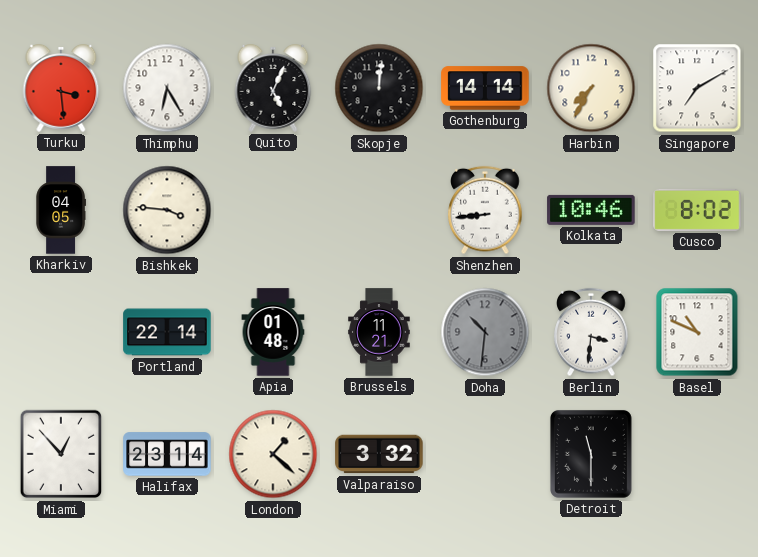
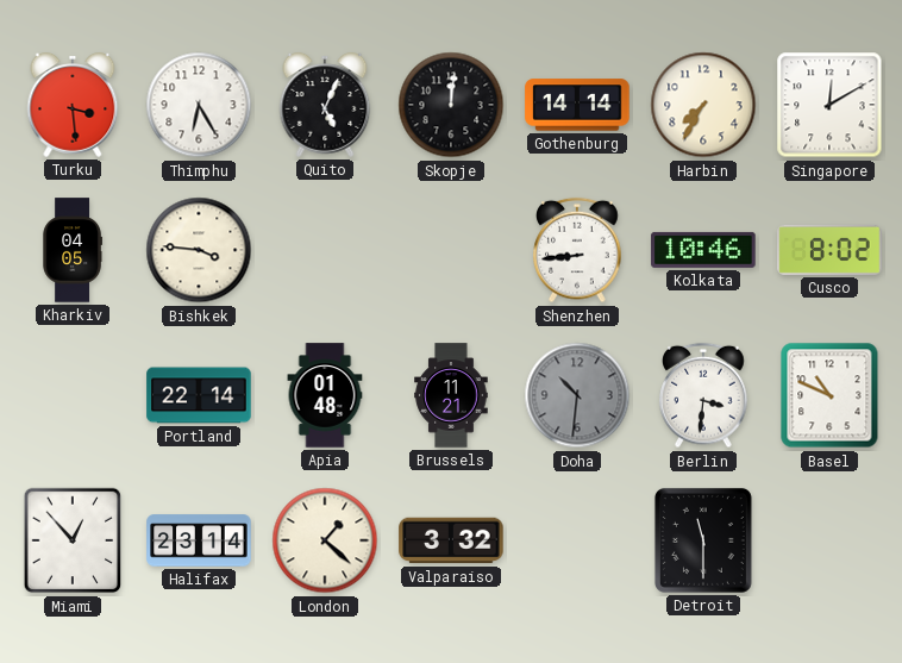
Singapore: 7:10 -> 12:10 (829, 105)
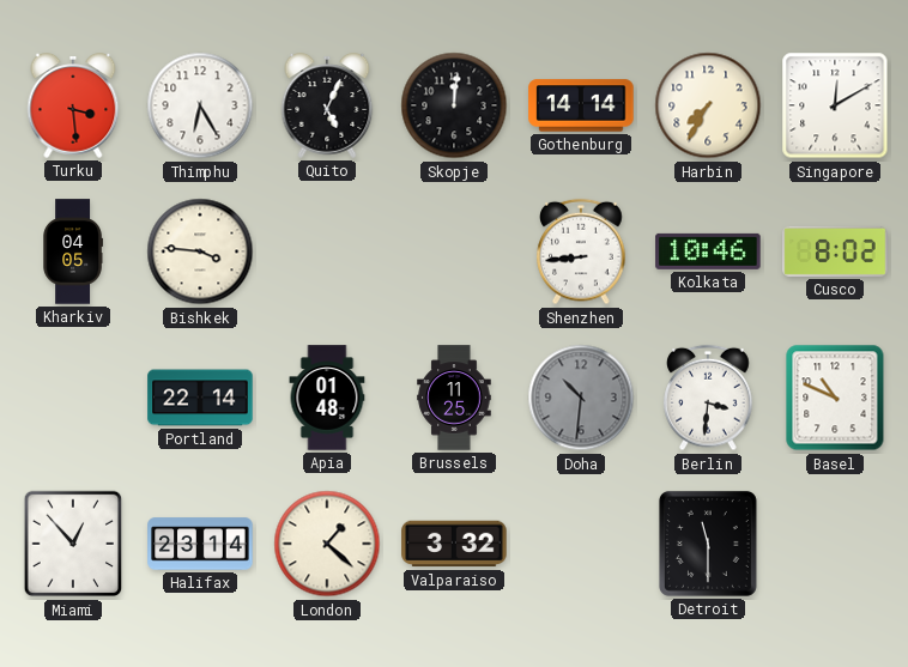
Brussels: 11:21 -> 11:25 (454, 398)
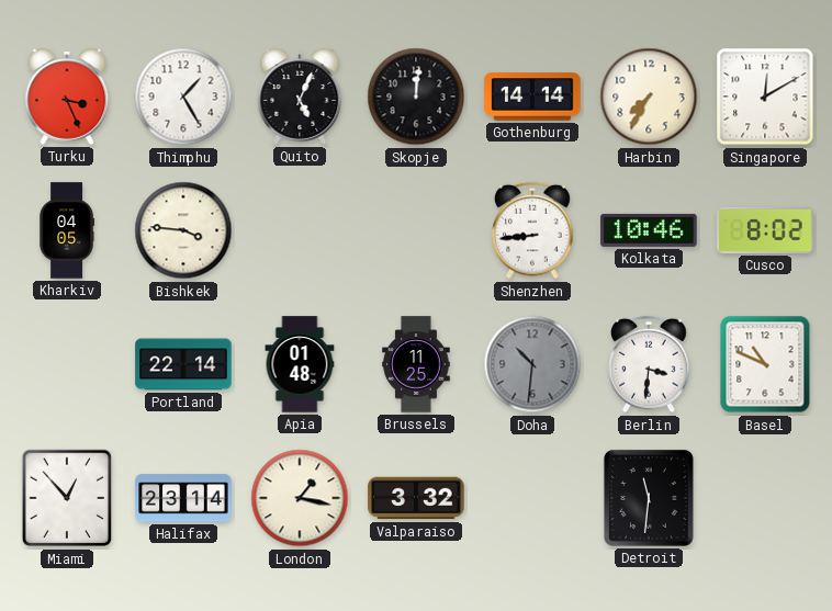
Turku: 3:29 -> 3:26 (67, 97)
Thimphu: 6:25 -> 1:25 (183, 97)
London: 1:22 -> 1:17 (300, 498)
Detroit: 11:30 -> 11:31 (649, 498)
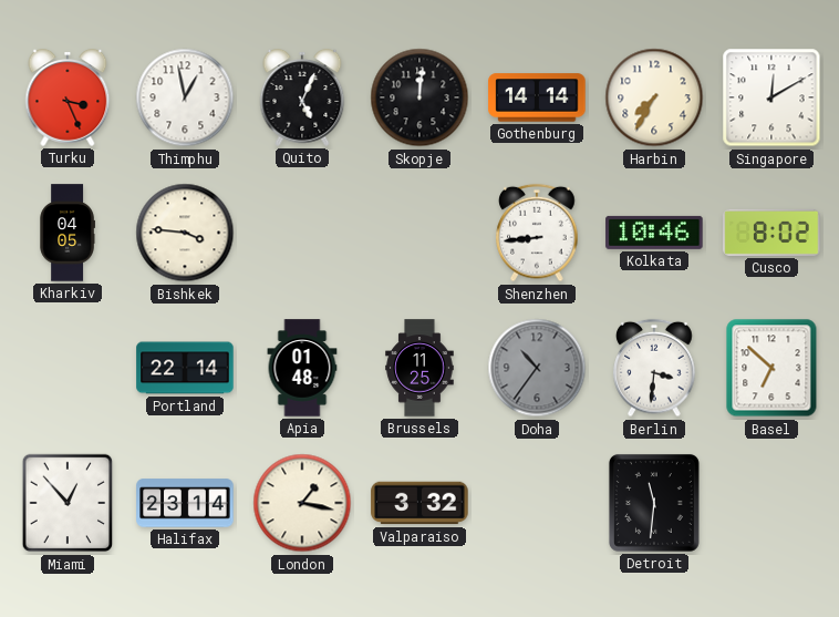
Thimphu: 1:25 -> 12:58 (185, 97)
Doha: 10:31 -> 10:36 (537, 368)
Basel: 10:49 -> 6:52 (771, 368)
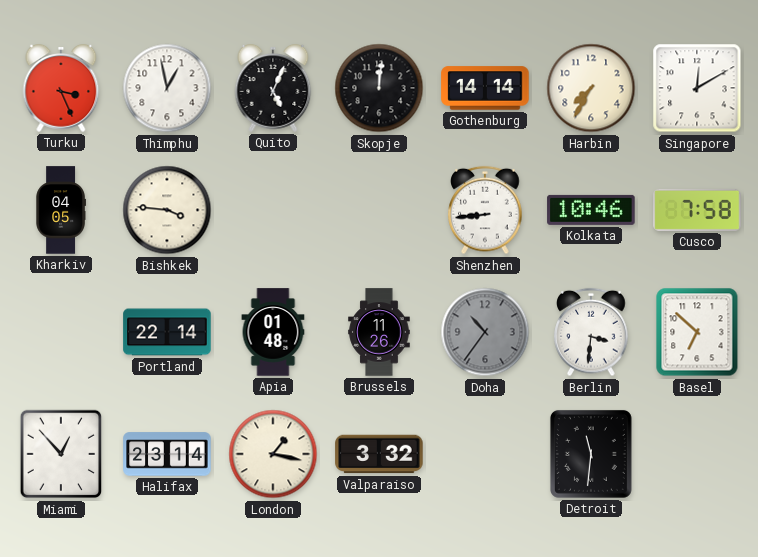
Cusco: 8:02 -> 7:58 (697, 210)
Brussels: 11:25 -> 11:26 (379, 332)
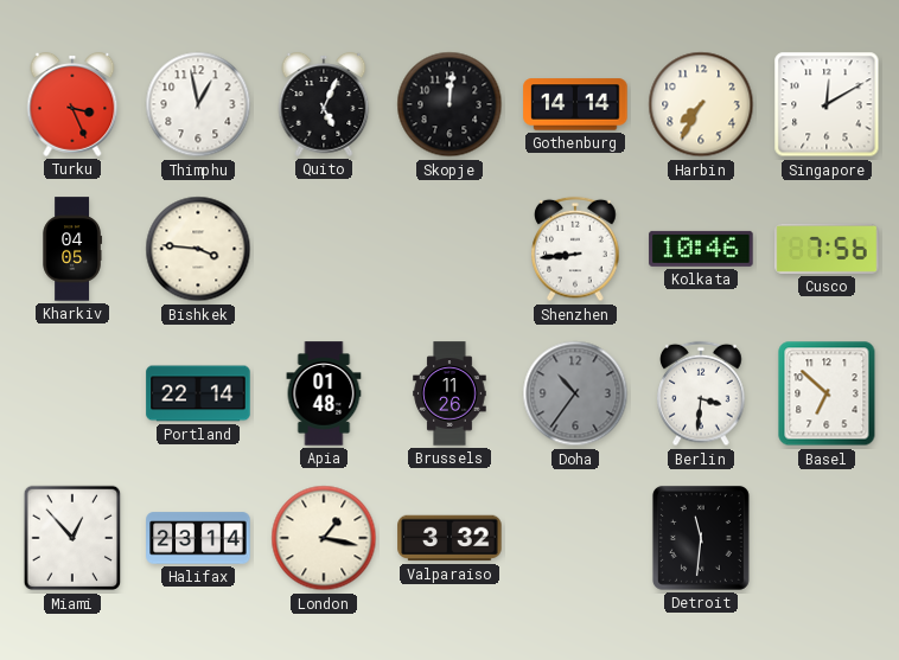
Cusco: 7:58 -> 7:56 (827, 249)
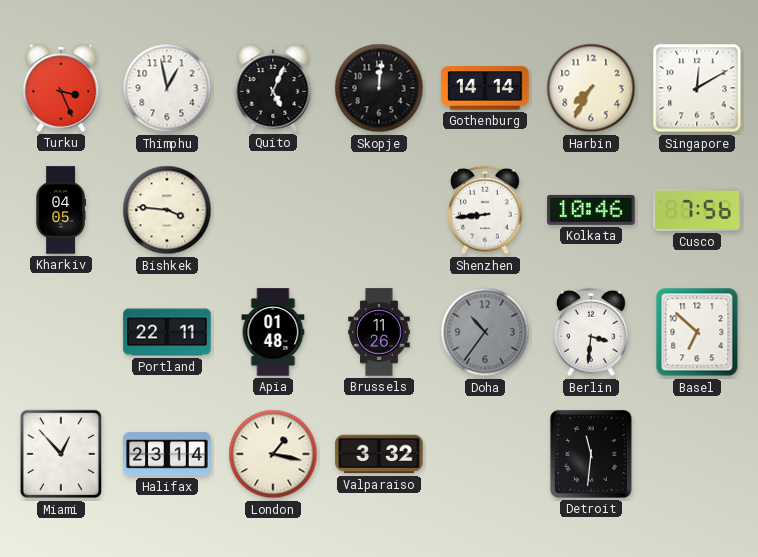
Portland: 22:14 -> 22:11 (167, 332)
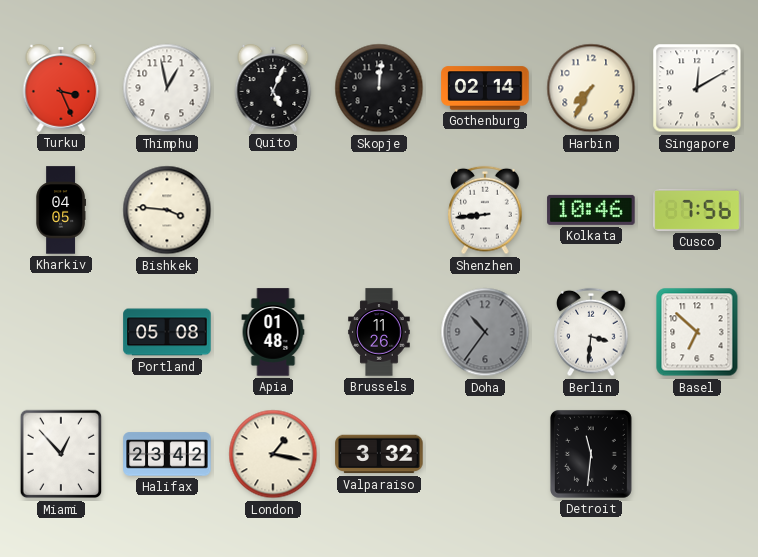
Gothenburg: 14:14 -> 02:14 (485, 88)
Portland: 22:11 -> 05:08 (167, 332)
Halifax: 23:14 -> 23:42 (167, 454)
